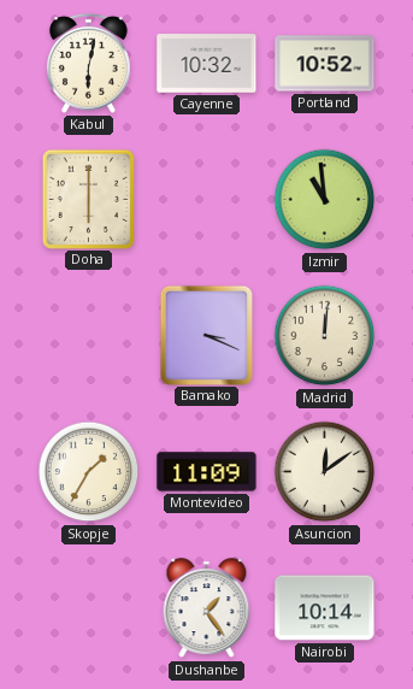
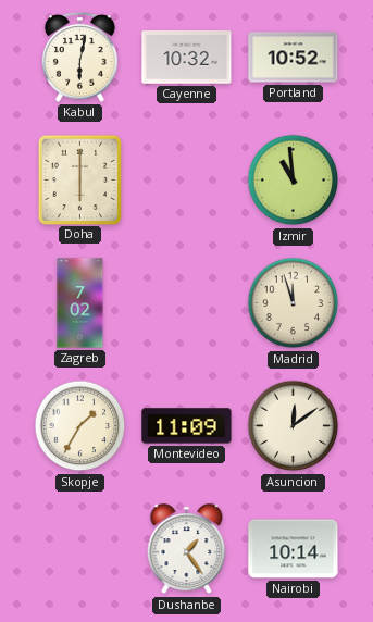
Zagreb: none -> 7:02 (80, 303)
Bamako: 3:19 -> none (206, 335)
Madrid: 12:01 -> 11:57 (294, 303)
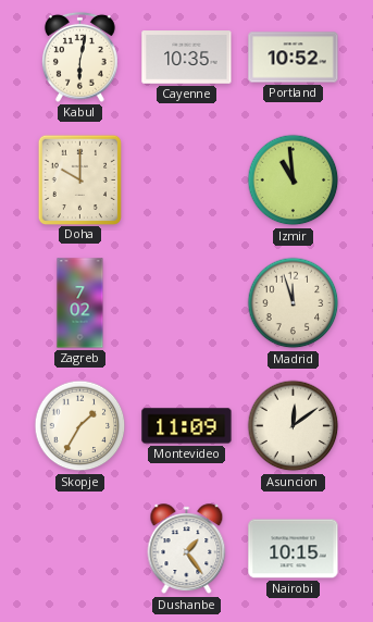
Cayenne: 10:32 -> 10:35 (187, 58)
Doha: 6:00 -> 10:00 (79, 179)
Nairobi: 10:14 -> 10:15 (294, 549)
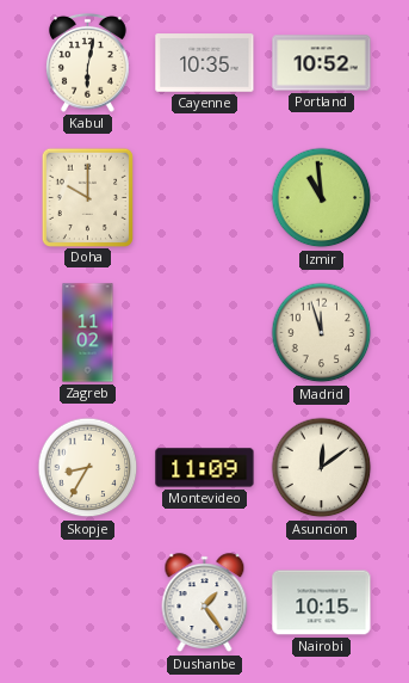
Zagreb: 7:02 -> 11:02 (88, 333)
Skopje: 1:35 -> 8:35 (88, 468)
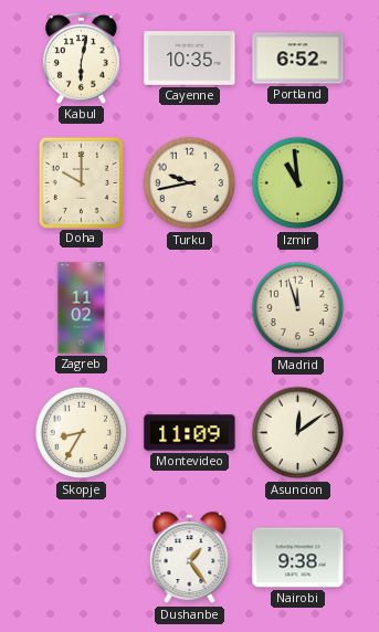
Portland: 10:52 -> 6:52 (298, 59)
Turku: none -> 9:43 (190, 183)
Nairobi: 10:15 -> 9:38 (298, 558)
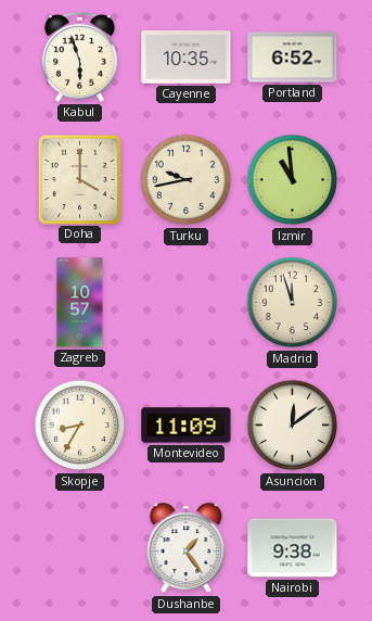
Kabul: 6:02 -> 5:57 (79, 56)
Doha: 10:00 -> 4:00 (79, 179)
Zagreb: 11:02 -> 10:57 (80, 303)
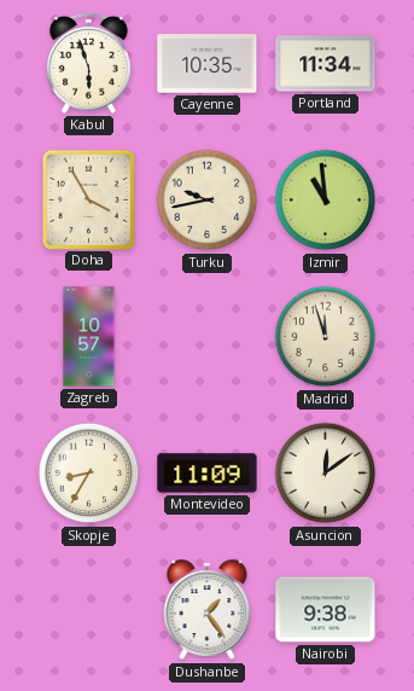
Portland: 6:52 -> 11:34 (326, 64)
Doha: 4:00 -> 3:55 (88, 199)
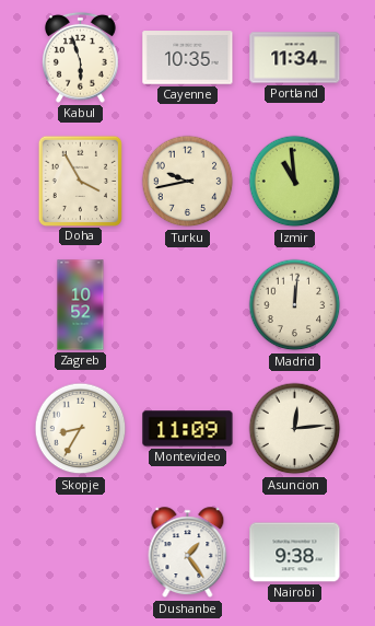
Zagreb: 10:57 -> 10:52 (81, 305)
Madrid: 11:57 -> 12:01 (295, 305)
Asuncion: 12:09 -> 12:14 (295, 429)
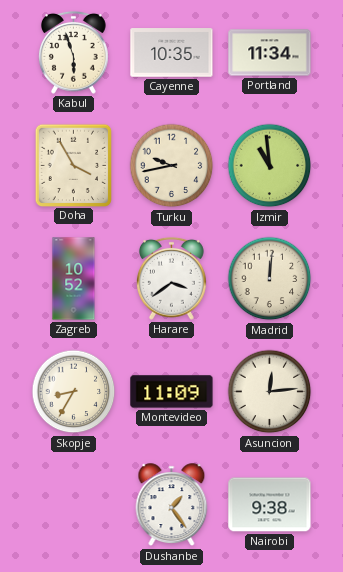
Harare: none -> 3:39 (171, 278)
